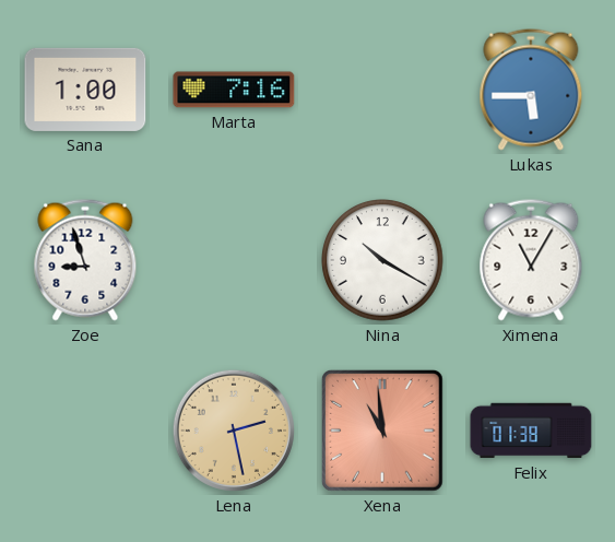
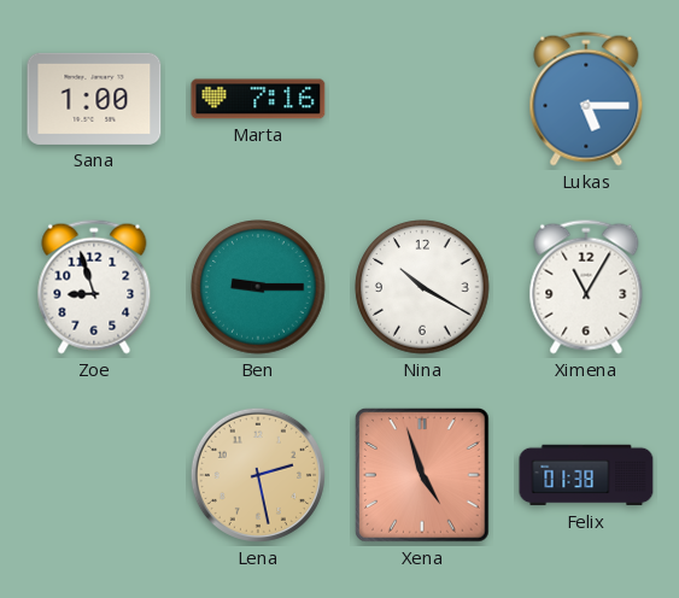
Lukas: 5:45 -> 5:15 (586, 99)
Ben: none -> 9:15 (258, 287)
Xena: 10:59 -> 4:57 (423, 476)
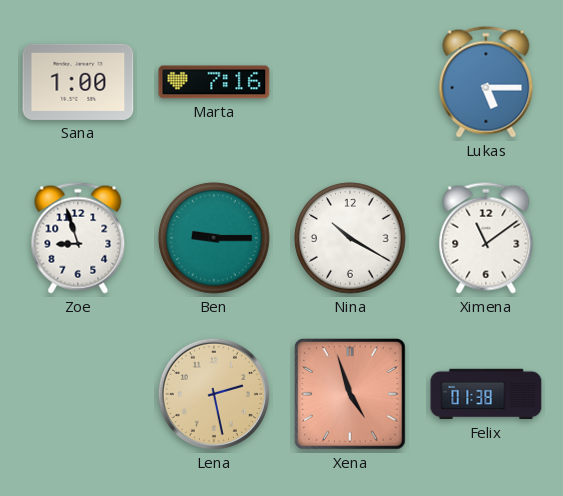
Ximena: 11:05 -> 11:09 (486, 238)
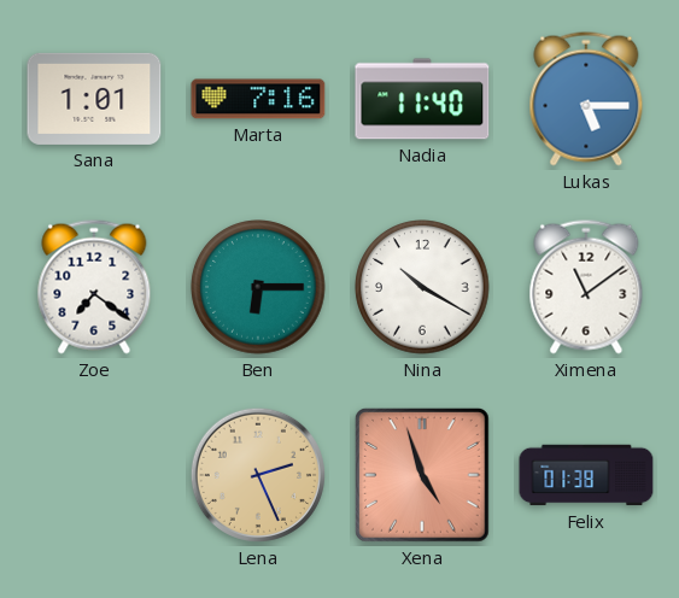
Sana: 1:00 -> 1:01 (94, 99)
Nadia: none -> 11:40 (422, 99)
Zoe: 8:57 -> 7:21 (94, 287)
Ben: 9:15 -> 6:15 (258, 287)
Lena: 2:28 -> 2:26 (258, 475)
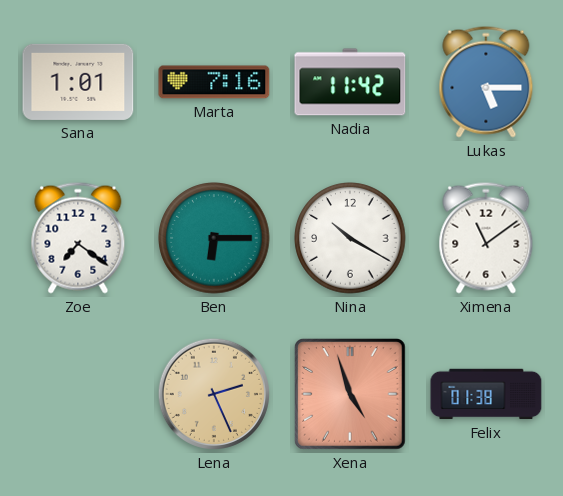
Nadia: 11:40 -> 11:42 (350, 82)
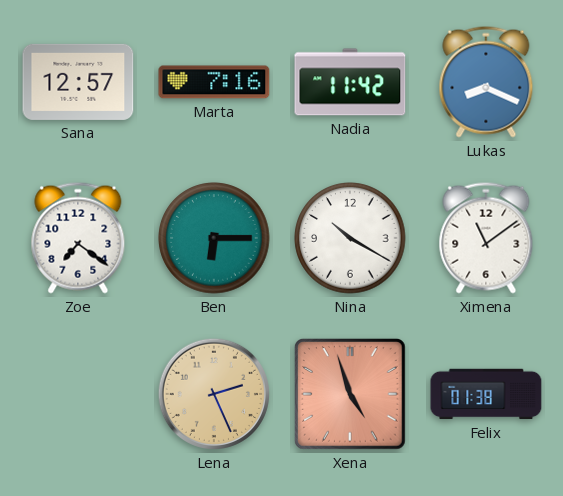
Sana: 1:01 -> 12:57 (78, 82)
Lukas: 5:15 -> 8:19 (486, 82)
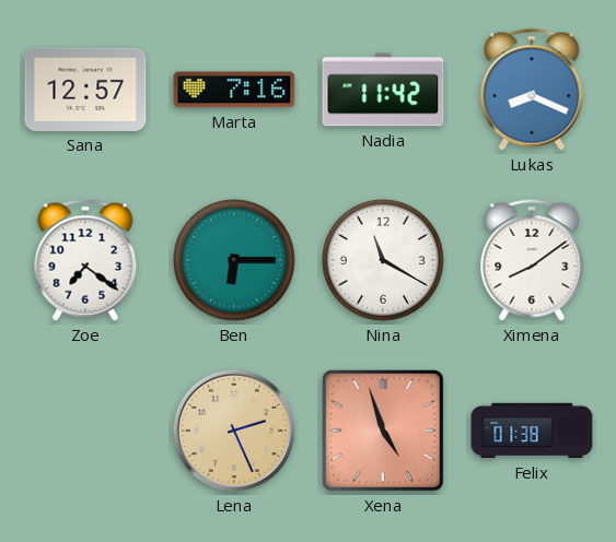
Nina: 10:20 -> 11:20 (383, 260)
Ximena: 11:09 -> 8:09 (532, 260)
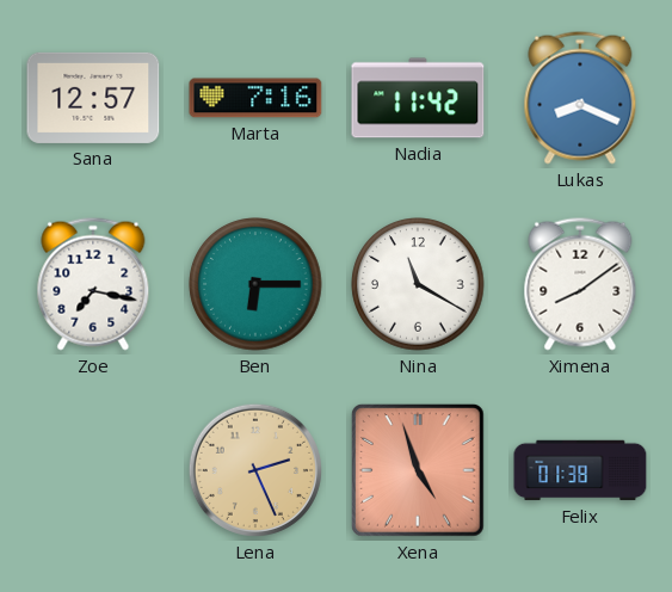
Zoe: 7:21 -> 7:17 (93, 284)
